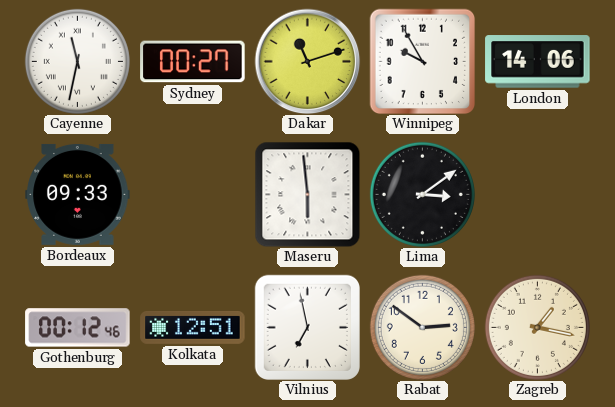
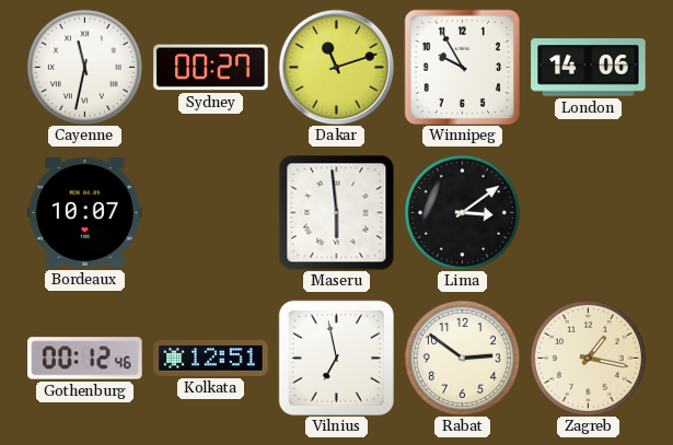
Bordeaux: 09:33 -> 10:07 (85, 212)
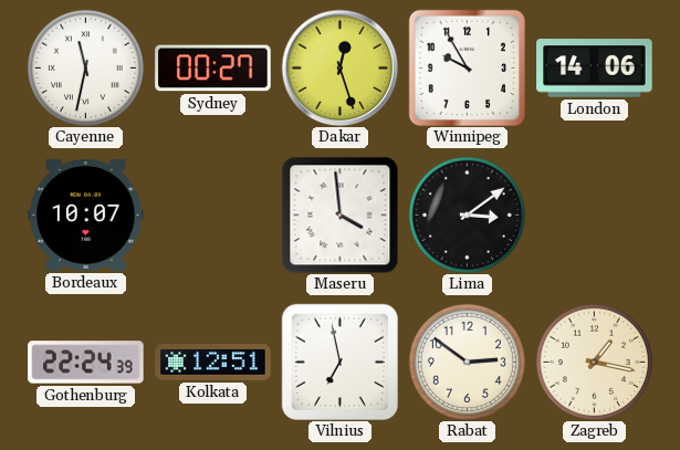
Dakar: 11:12 -> 12:27 (339, 67)
Maseru: 5:59 -> 3:59 (339, 214)
Gothenburg: 00:12 -> 22:24 (86, 363)
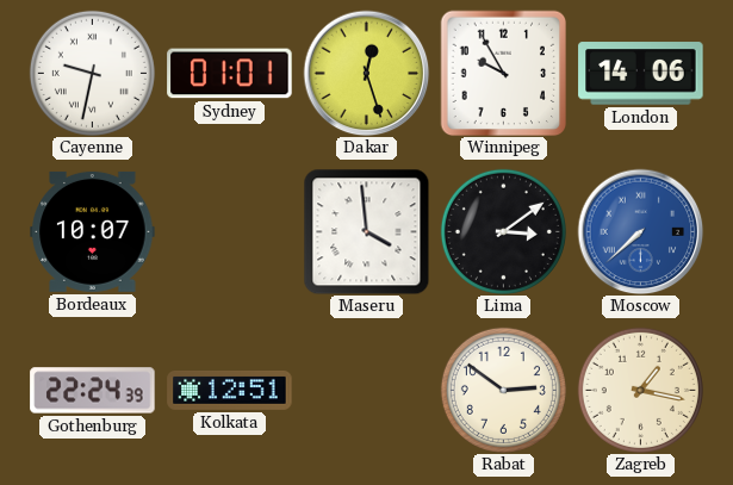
Cayenne: 11:32 -> 9:32 (92, 73)
Sydney: 00:27 -> 01:01 (230, 74)
Moscow: none -> 7:38 (640, 231)
Vilnius: 6:58 -> none (339, 362)
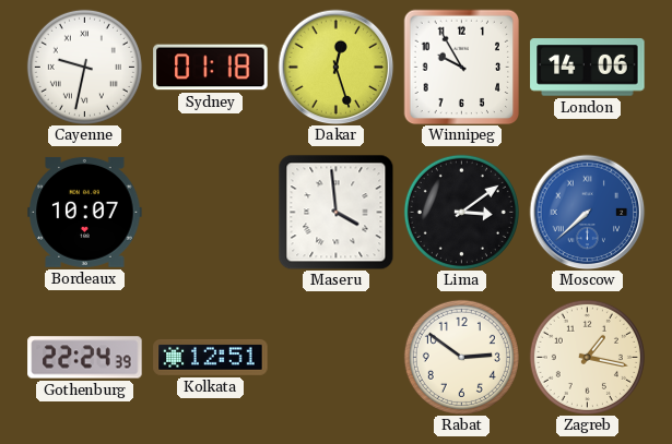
Sydney: 01:01 -> 01:18 (211, 68)
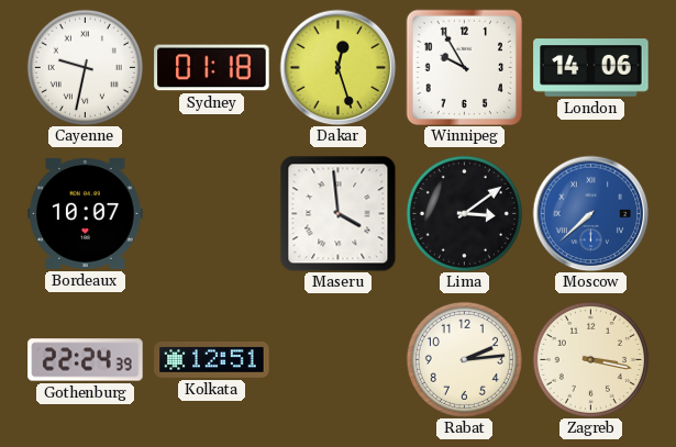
Rabat: 2:51 -> 2:14 (464, 359)
Zagreb: 1:17 -> 3:17 (590, 359)
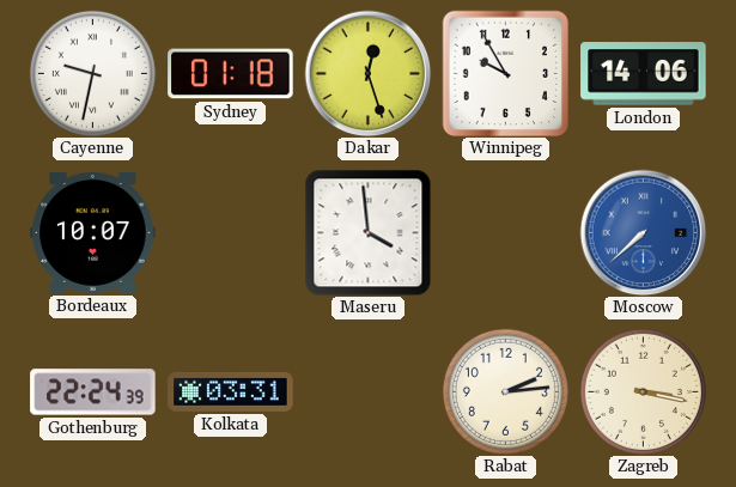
Lima: 3:09 -> none (464, 213)
Kolkata: 12:51 -> 03:31 (231, 391)
